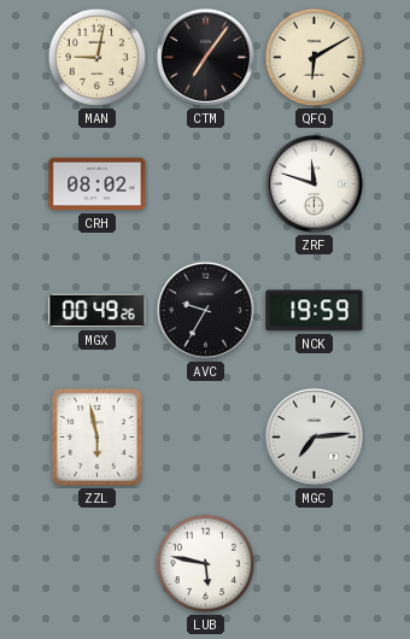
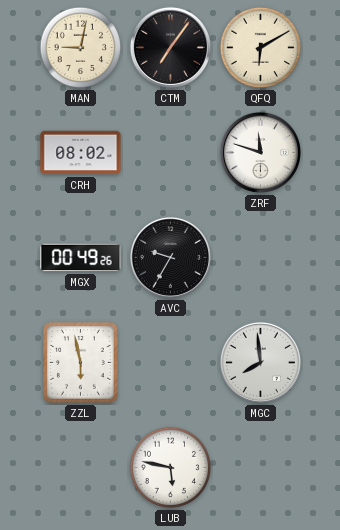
NCK: 19:59 -> none (315, 311)
MGC: 7:14 -> 7:59 (260, 362)
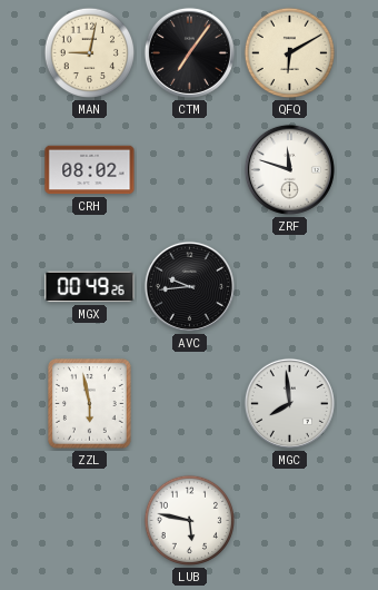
AVC: 9:35 -> 9:44 (189, 286)
